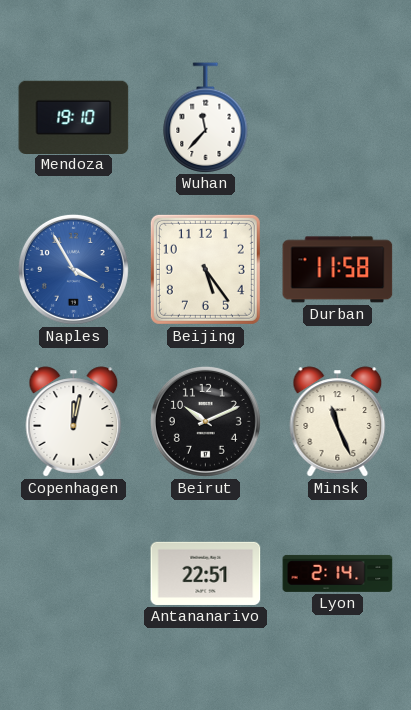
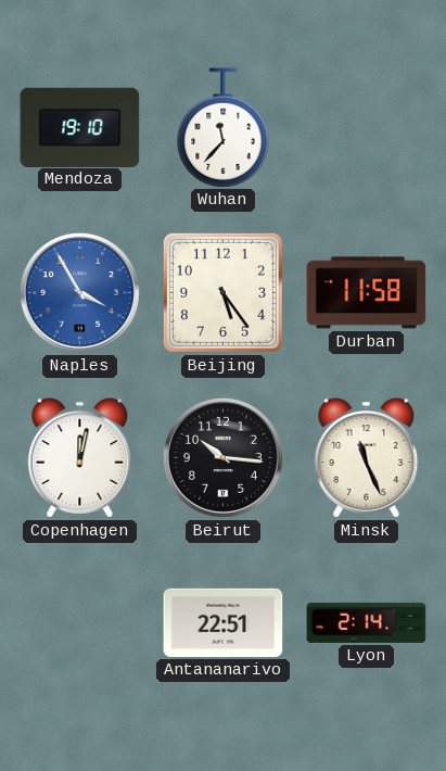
Beirut: 10:11 -> 10:16 (222, 457)
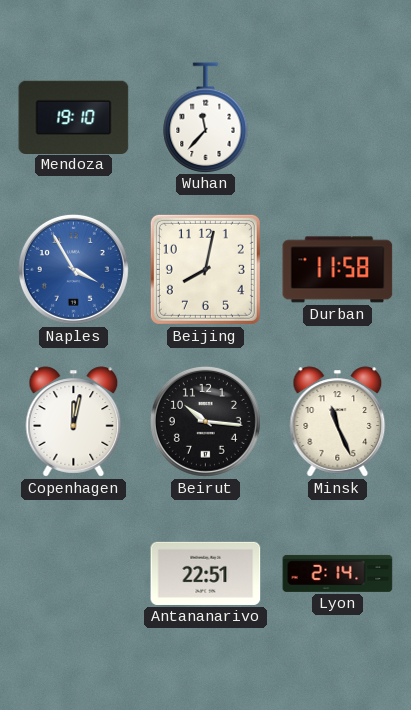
Beijing: 5:24 -> 8:02 (205, 269)
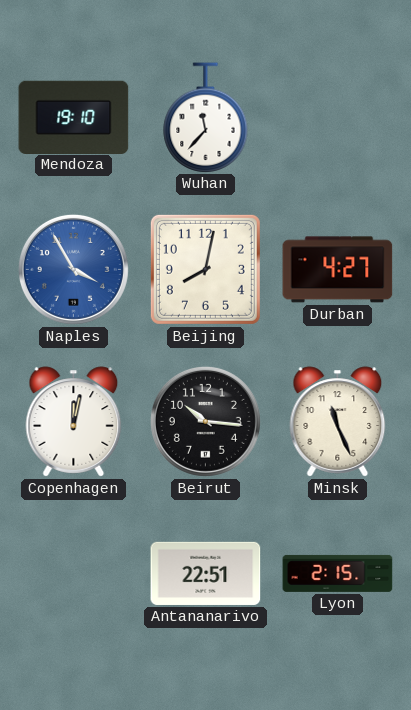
Durban: 11:58 -> 4:27 (338, 270)
Lyon: 2:14 -> 2:15 (338, 573)
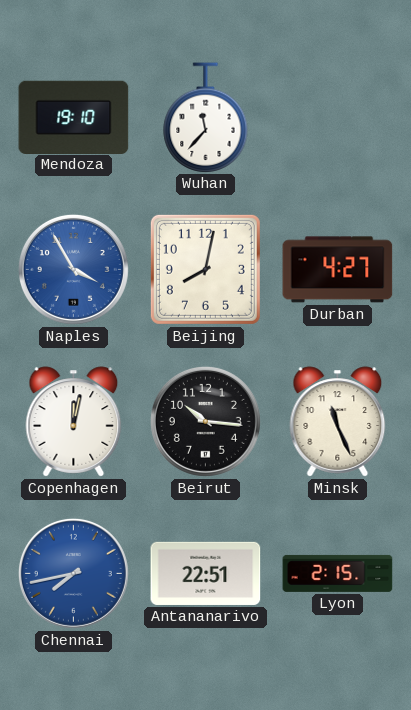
Chennai: none -> 7:43 (73, 573)
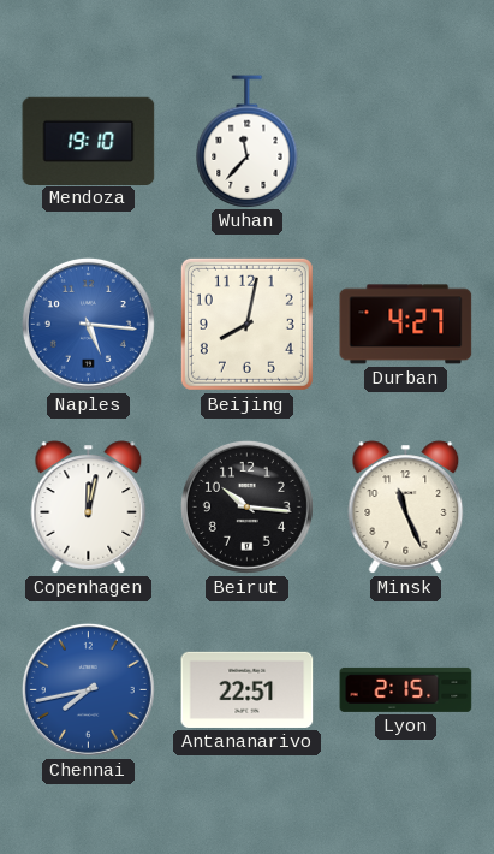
Naples: 3:55 -> 5:16 (88, 324)
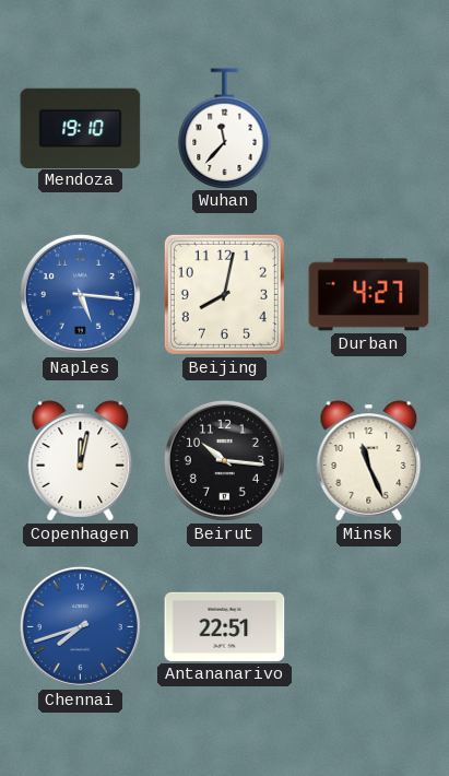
Chennai: 7:43 -> 7:42 (80, 626)
Lyon: 2:15 -> none (406, 689)
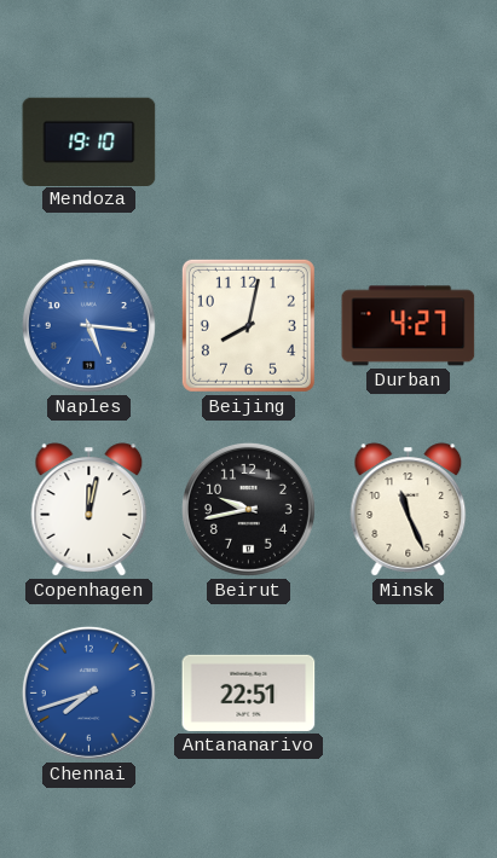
Wuhan: 11:37 -> none (225, 128)
Beirut: 10:16 -> 9:43 (248, 509)
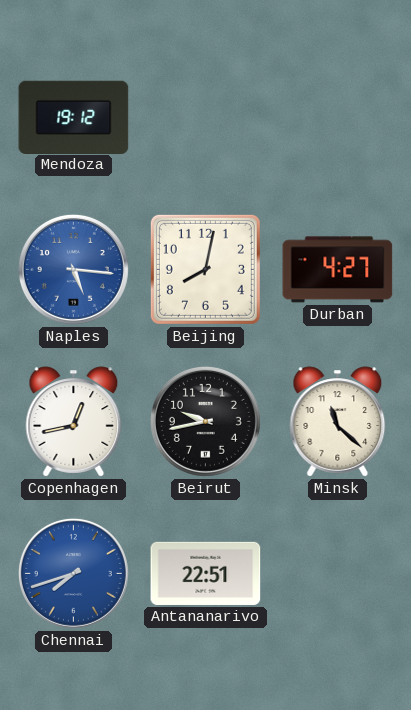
Mendoza: 19:10 -> 19:12 (74, 117)
Copenhagen: 12:02 -> 12:43 (74, 422)
Minsk: 11:26 -> 11:22 (338, 422)
